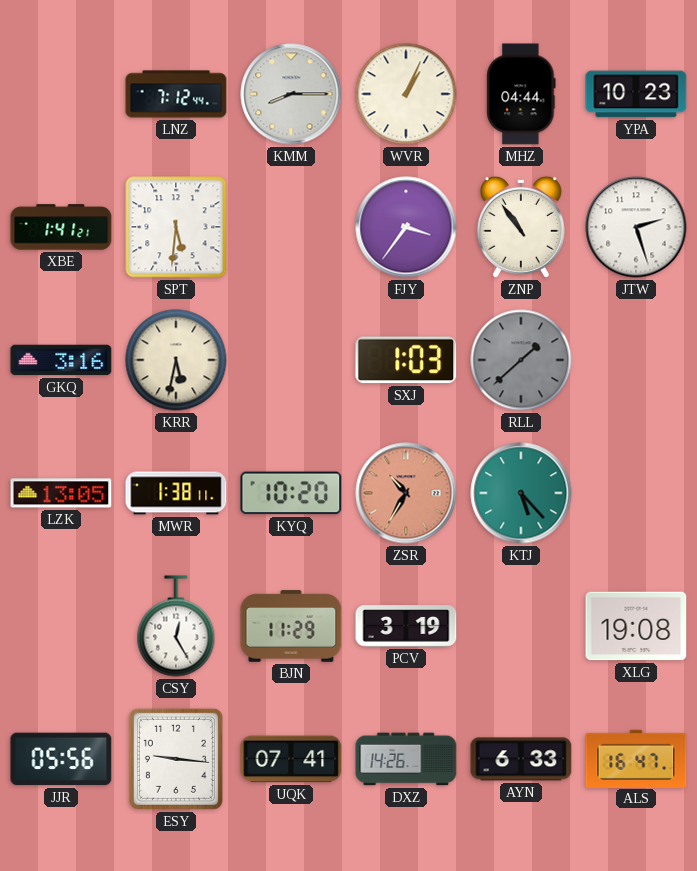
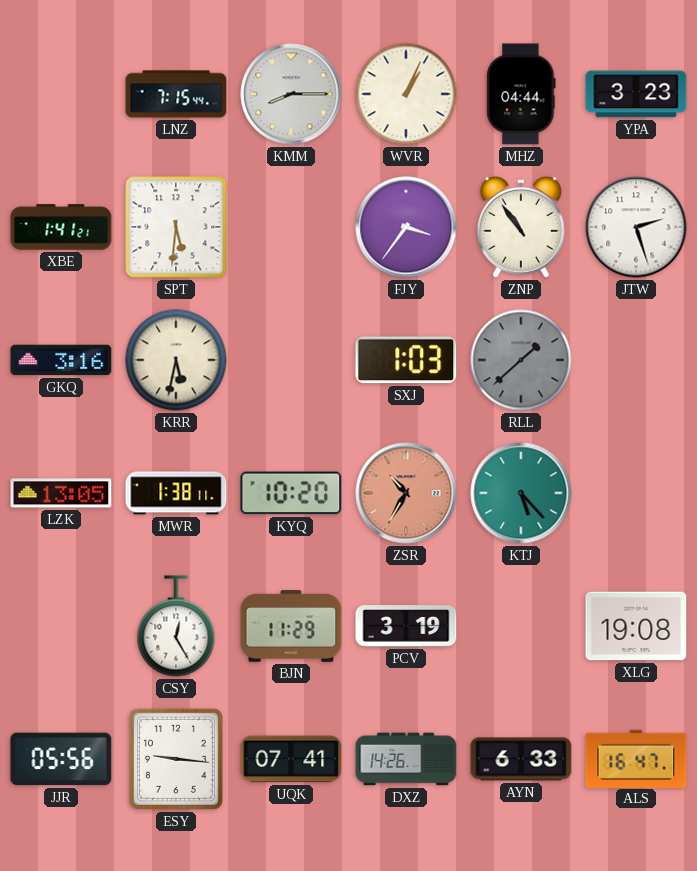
LNZ: 7:12 -> 7:15 (176, 94)
YPA: 10:23 -> 3:23 (636, 94)
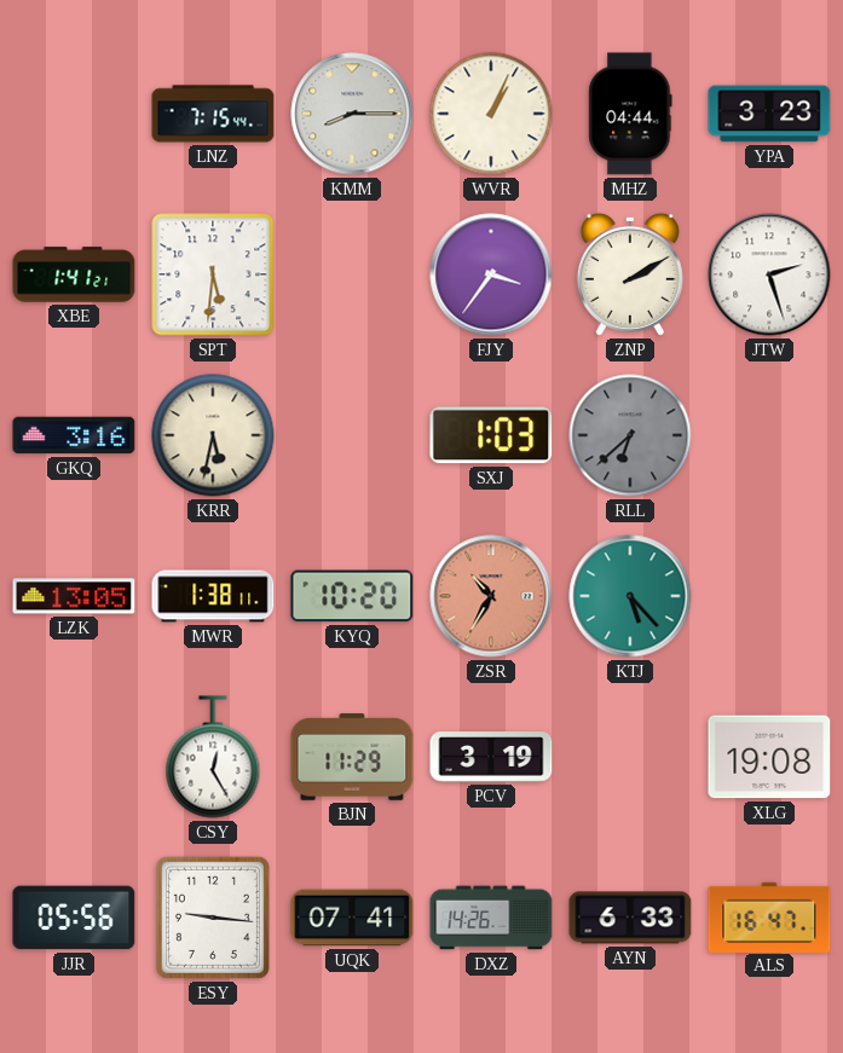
ZNP: 10:54 -> 2:10 (630, 274)
RLL: 1:38 -> 6:38 (630, 435)
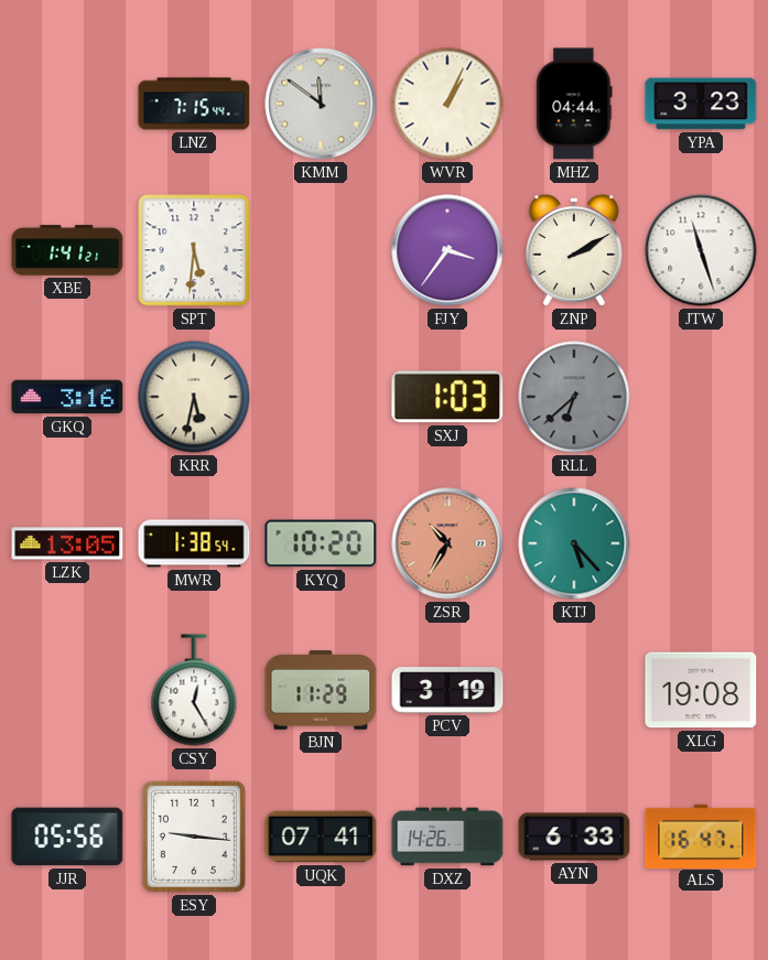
KMM: 8:15 -> 11:51 (321, 104)
JTW: 2:27 -> 11:27 (701, 250)
MWR: 1:38:11 -> 1:38:54 (194, 543)
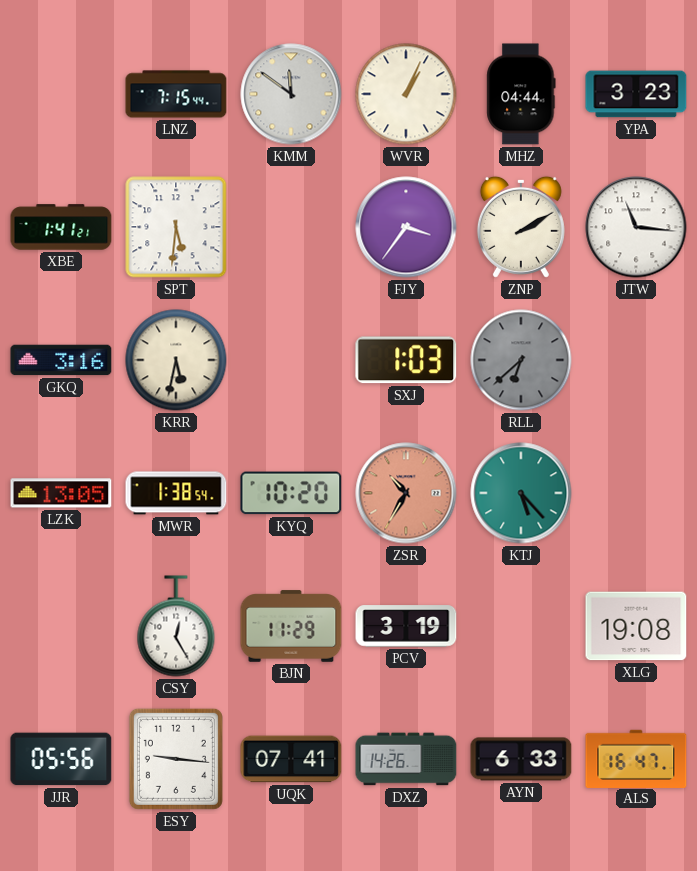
JTW: 11:27 -> 11:16 (636, 227)
